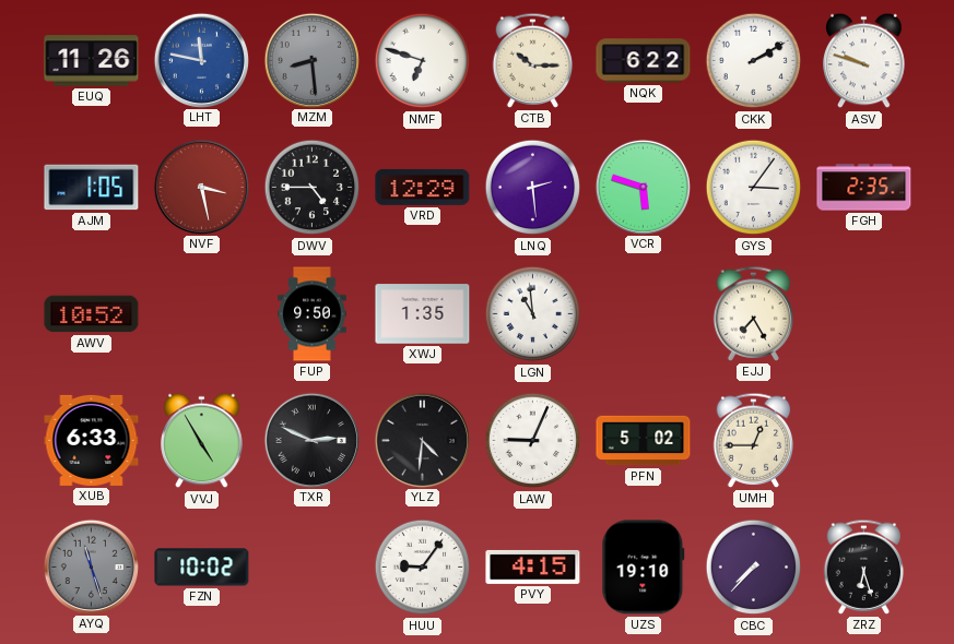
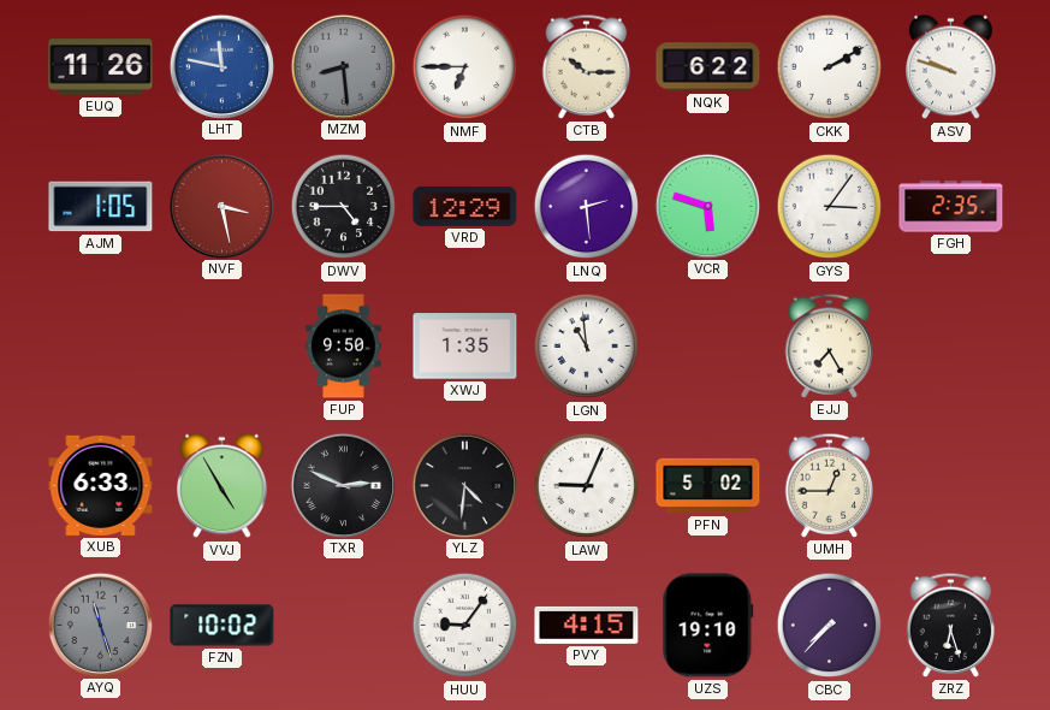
NMF: 6:48 -> 6:45 (465, 67)
AWV: 10:52 -> none (92, 314)
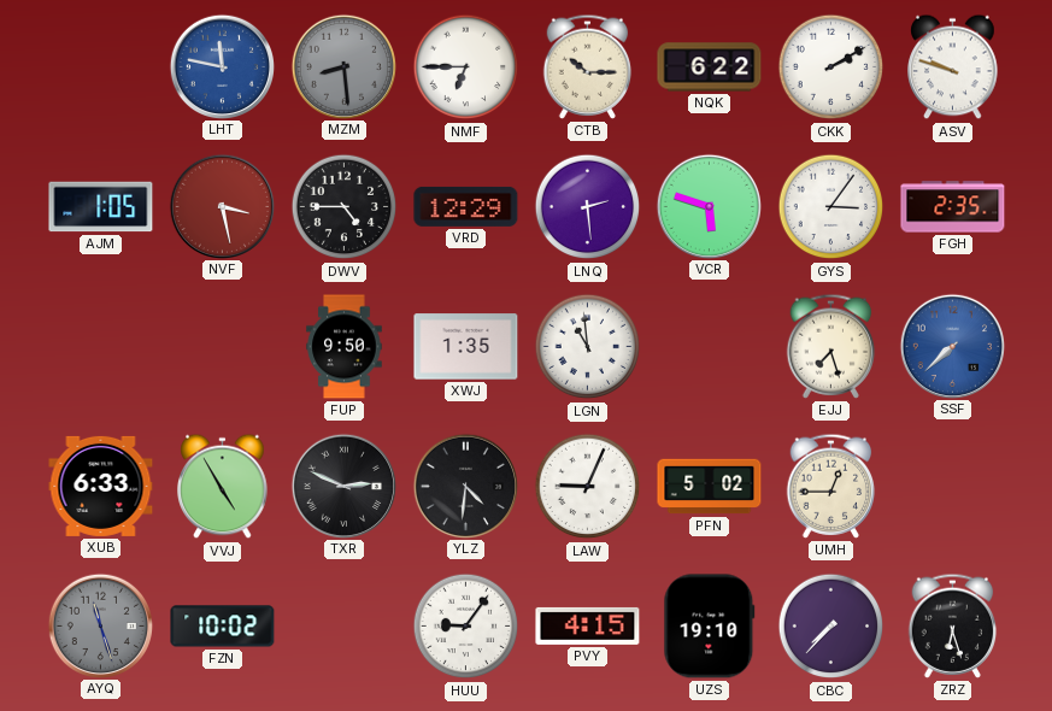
EUQ: 11:26 -> none (101, 67)
EJJ: 7:25 -> 7:27 (831, 346)
SSF: none -> 7:38 (952, 346)
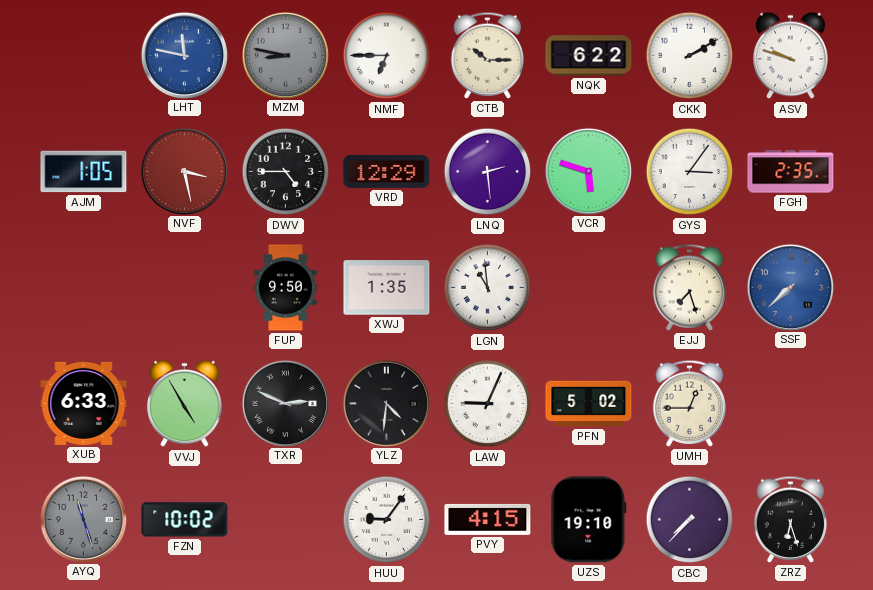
MZM: 8:29 -> 8:47 (285, 55)
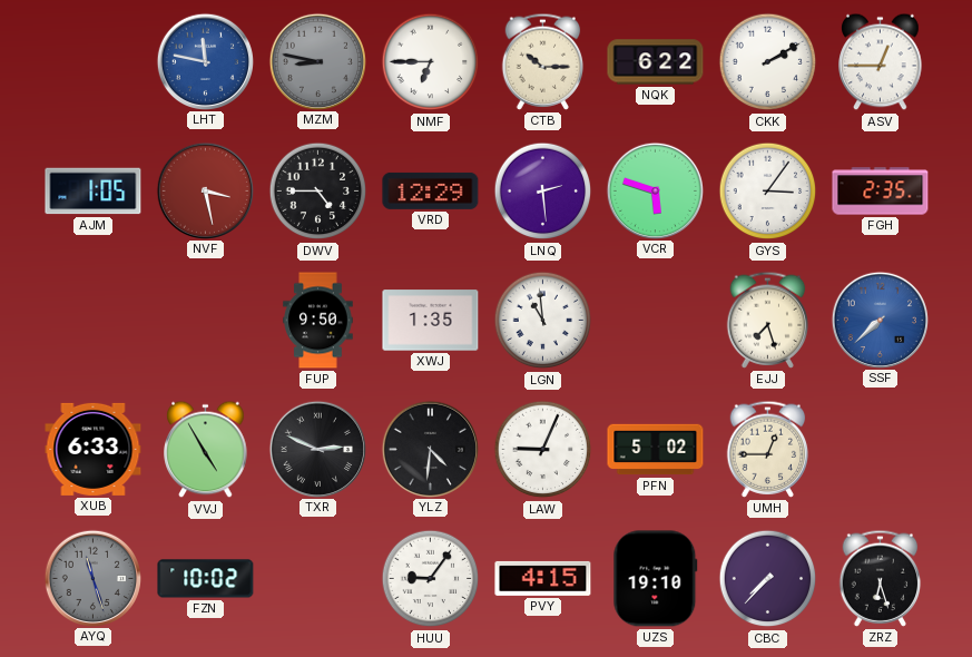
ASV: 9:48 -> 12:45 (881, 62)
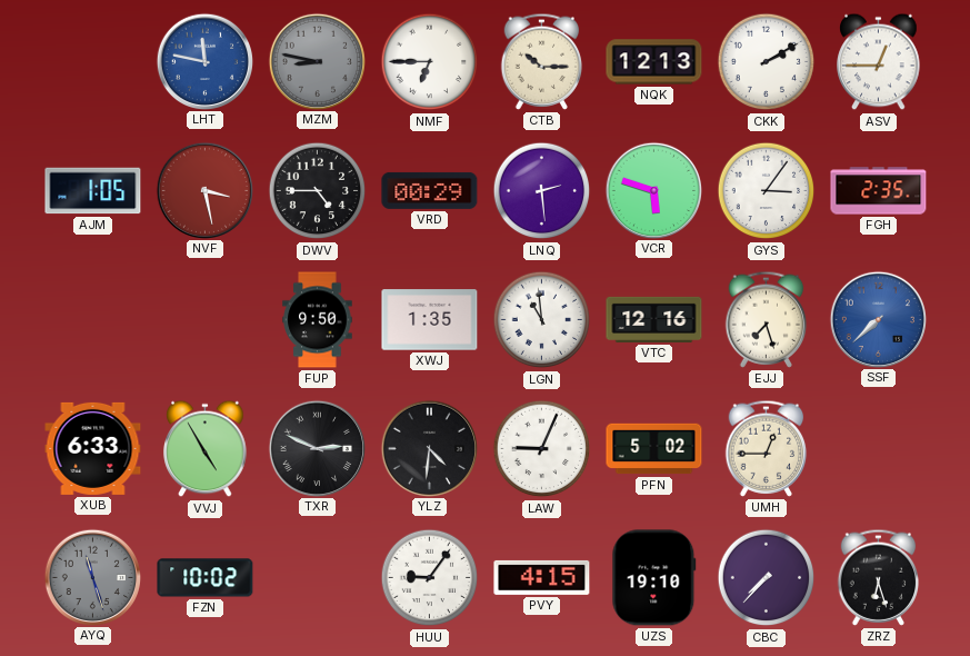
NQK: 6:22 -> 12:13 (654, 62)
VRD: 12:29 -> 00:29 (430, 190)
VTC: none -> 12:16 (654, 319)
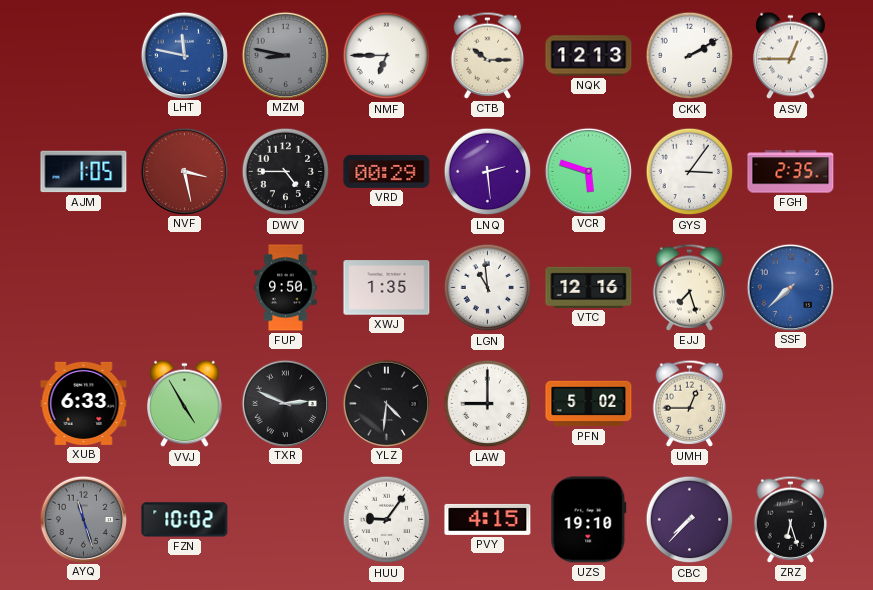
LAW: 9:04 -> 9:00 (488, 404)
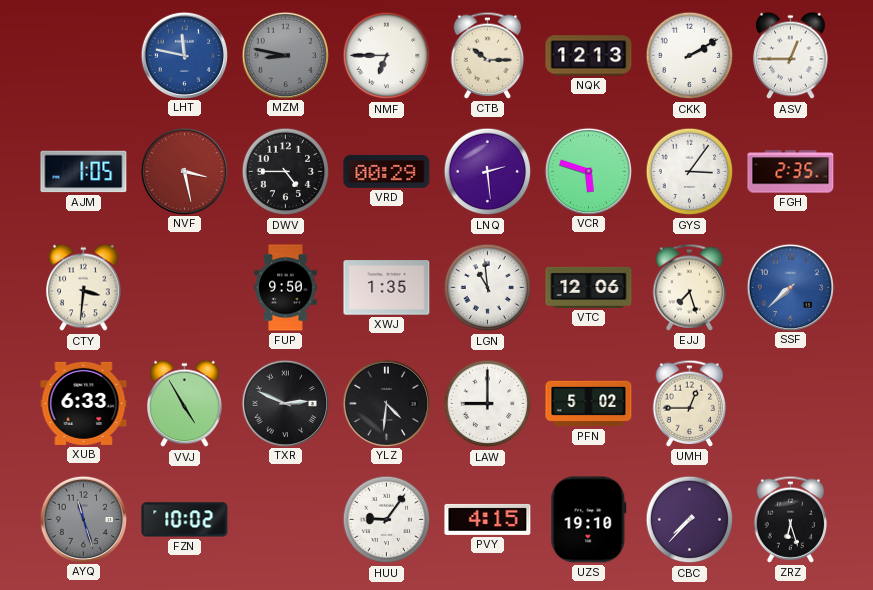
CTY: none -> 3:31 (84, 288)
VTC: 12:16 -> 12:06 (589, 287)
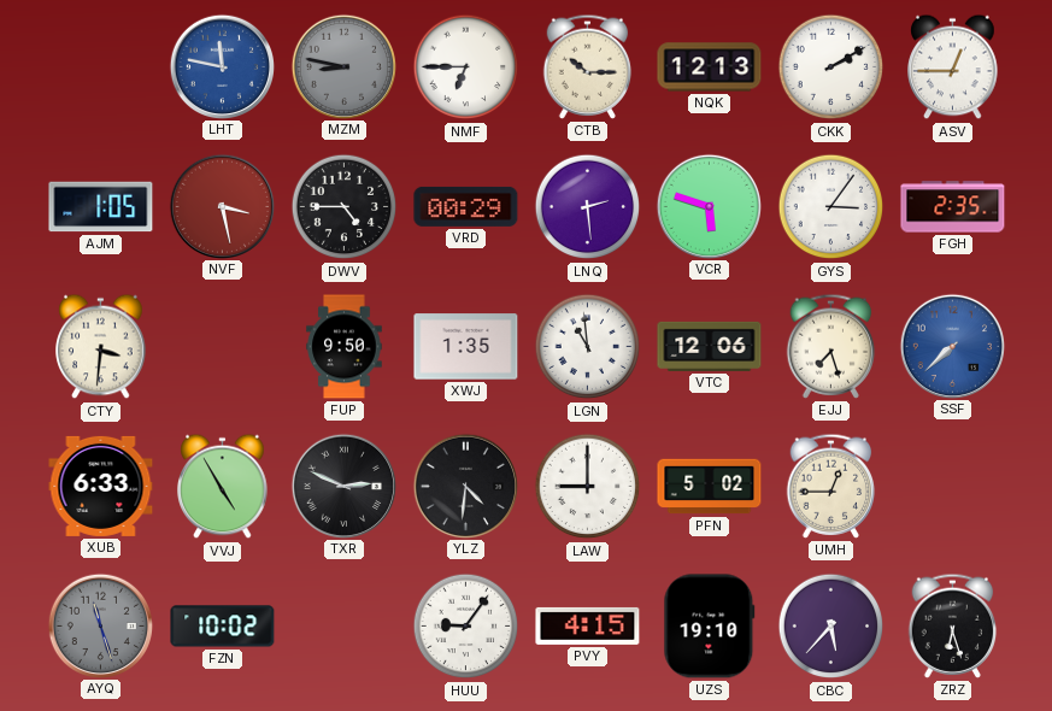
CBC: 7:37 -> 5:37 (831, 627)
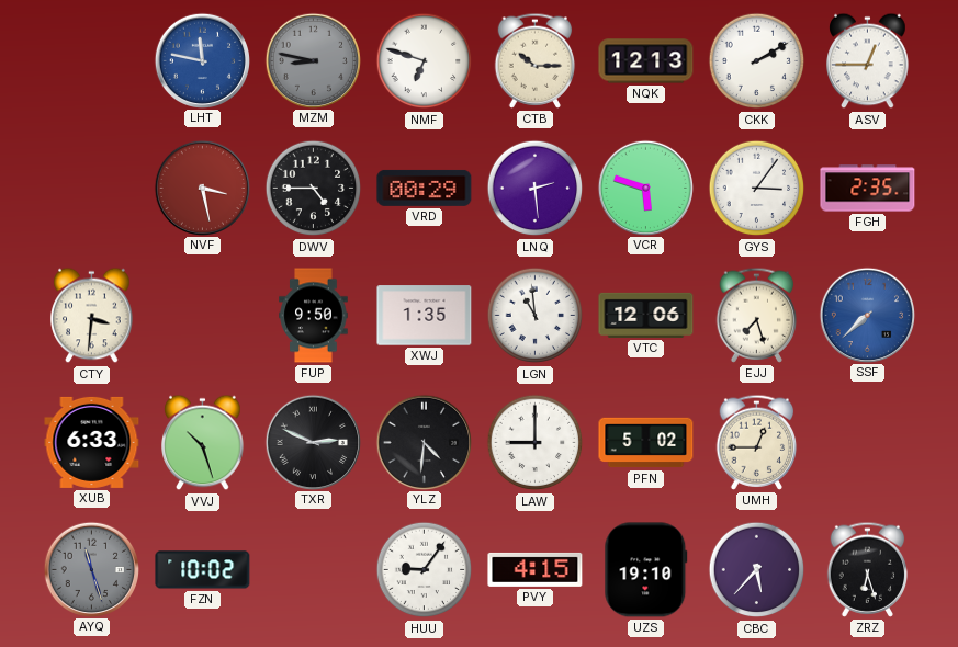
NMF: 6:45 -> 6:48 (425, 61)
AJM: 1:05 -> none (101, 207)
VVJ: 4:55 -> 10:27 (203, 443)
